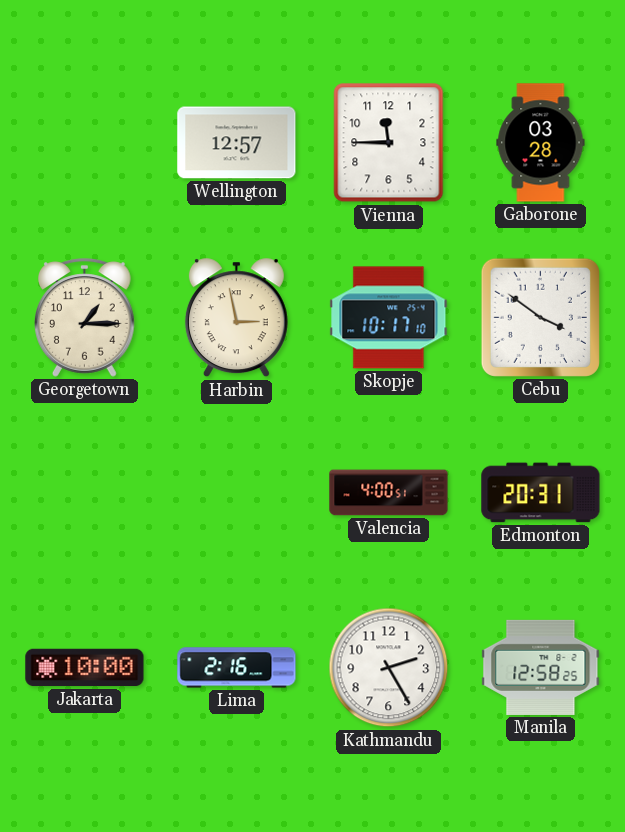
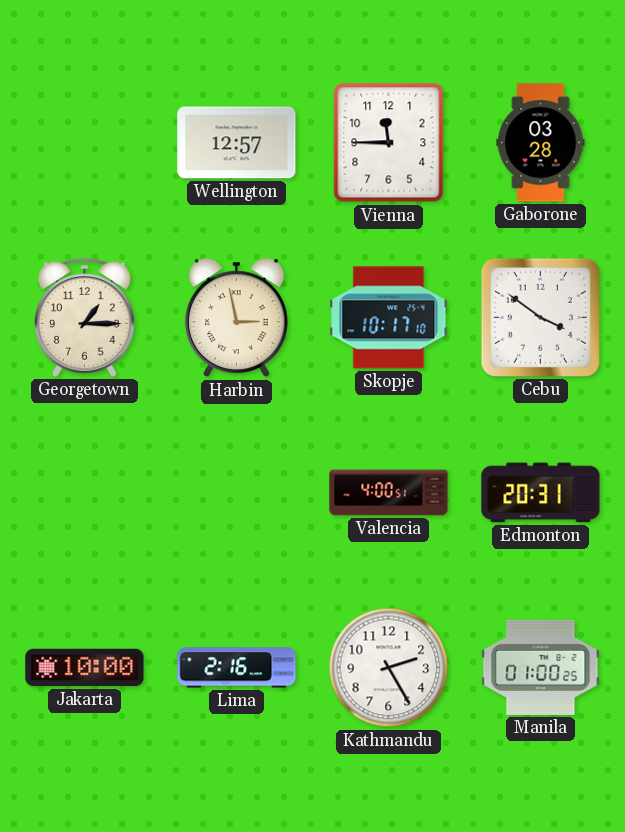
Manila: 12:58 -> 01:00 (541, 667)
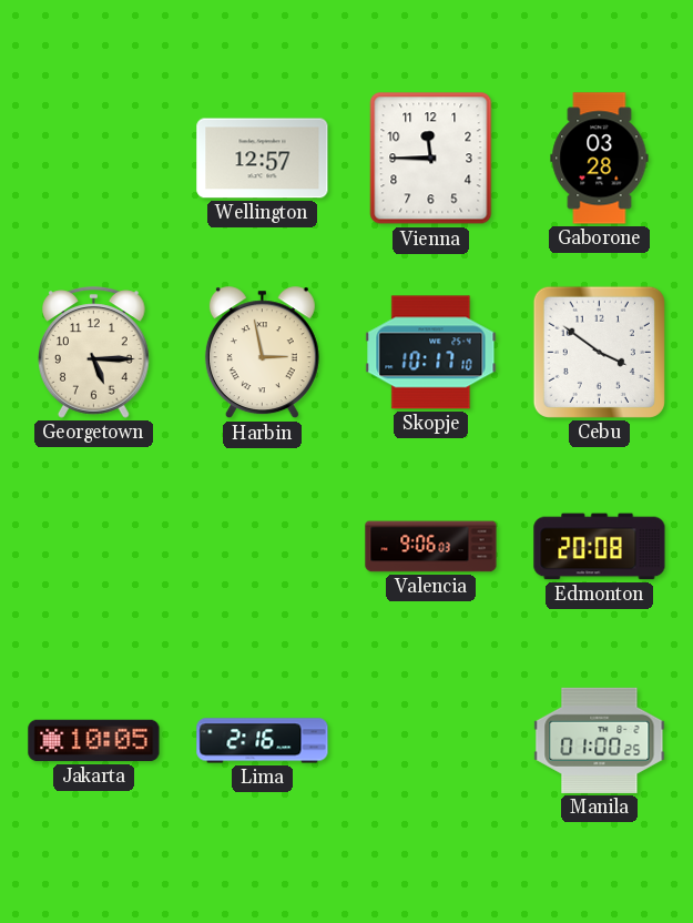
Georgetown: 1:15 -> 5:15 (94, 353)
Valencia: 4:00 -> 9:06 (431, 547)
Edmonton: 20:31 -> 20:08 (600, 547)
Jakarta: 10:00 -> 10:05 (94, 741)
Kathmandu: 2:25 -> none (389, 668)
